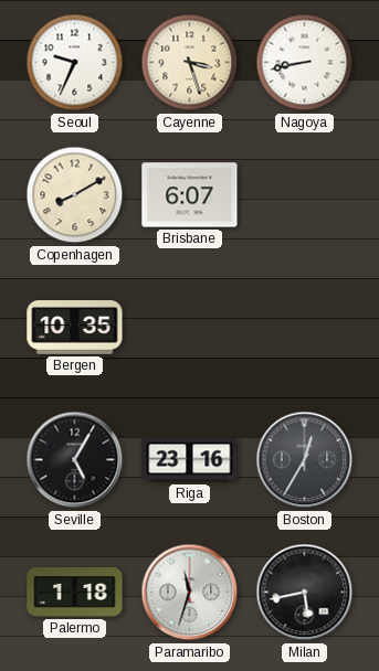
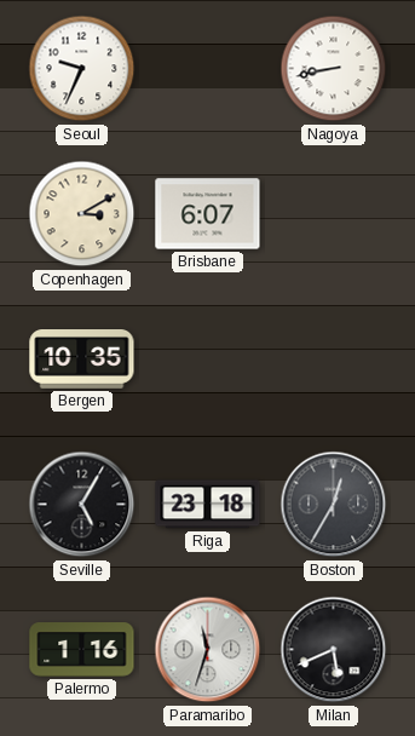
Cayenne: 3:27 -> none (190, 63)
Copenhagen: 8:10 -> 3:10 (82, 214)
Riga: 23:16 -> 23:18 (208, 505)
Palermo: 1:18 -> 1:16 (82, 650)
Milan: 5:43 -> 5:41 (334, 650)
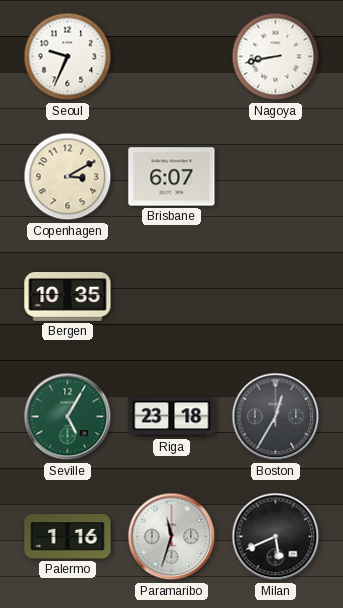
Seville dial: black -> green (68, 417)
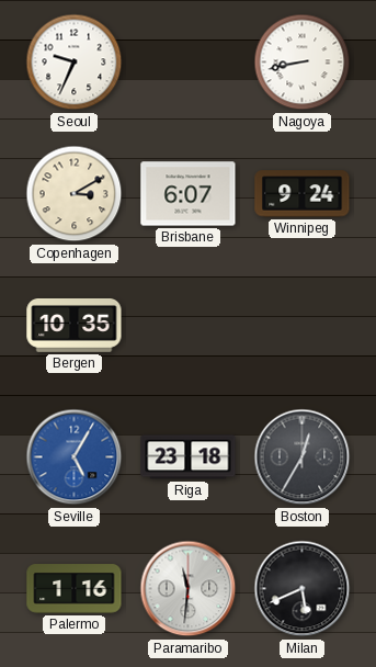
Winnipeg: none -> 9:24 (303, 194)
Seville dial: green -> blue (75, 457)
Paramaribo: 11:33 -> 11:31 (189, 589)
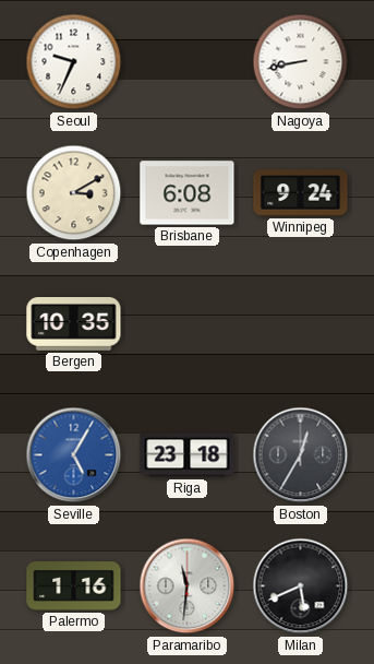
Brisbane: 6:07 -> 6:08 (188, 193)
